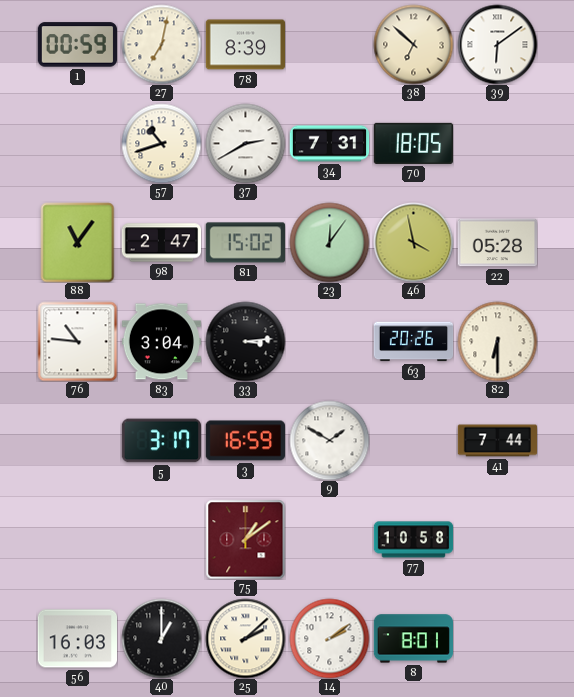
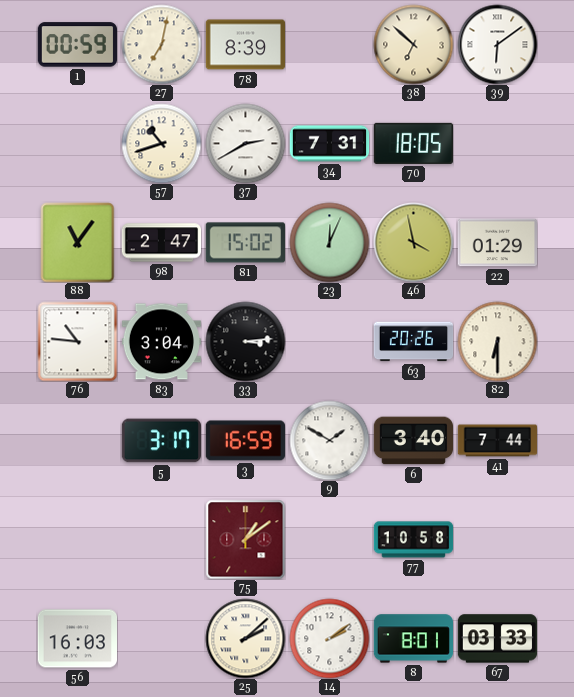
23: 12:06 -> 12:04 (329, 242)
22: 05:28 -> 01:29 (497, 243)
6: none -> 3:40 (413, 441)
40: 1:00 -> none (161, 638)
67: none -> 03:33 (497, 639)
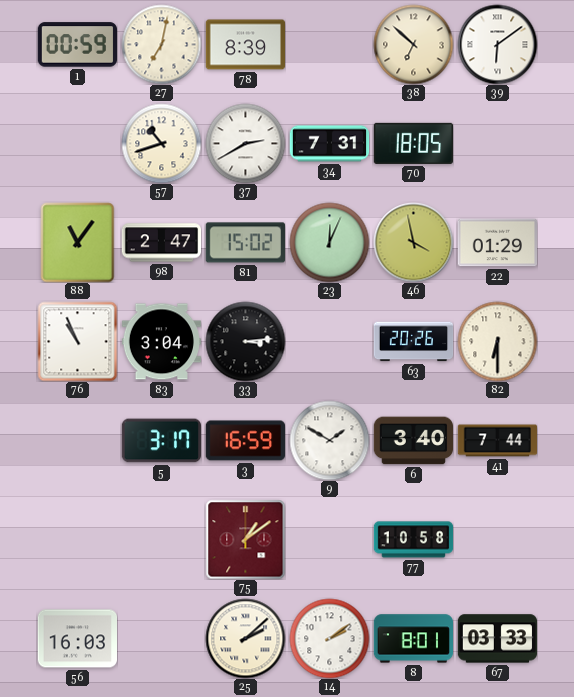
76: 10:46 -> 10:56 (77, 341)
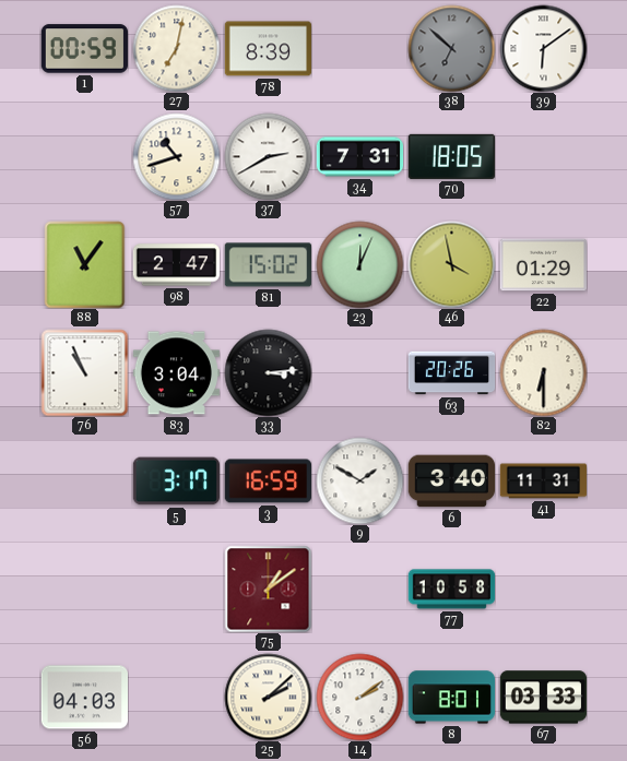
38 dial: cream -> grey (451, 48)
41: 7:44 -> 11:31 (543, 481)
56: 16:03 -> 04:03 (84, 698)
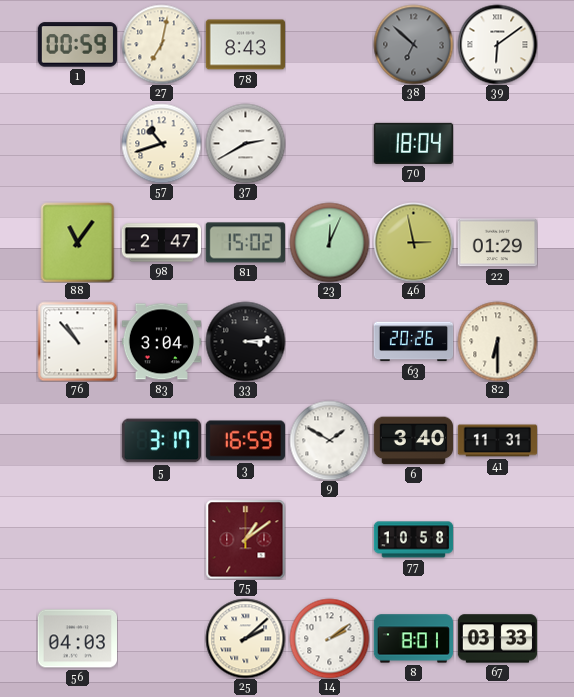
78: 8:39 -> 8:43 (245, 45)
34: 7:31 -> none (359, 157)
70: 18:05 -> 18:04 (413, 143)
46: 3:58 -> 2:58 (413, 242)
76: 10:56 -> 10:53 (77, 341)
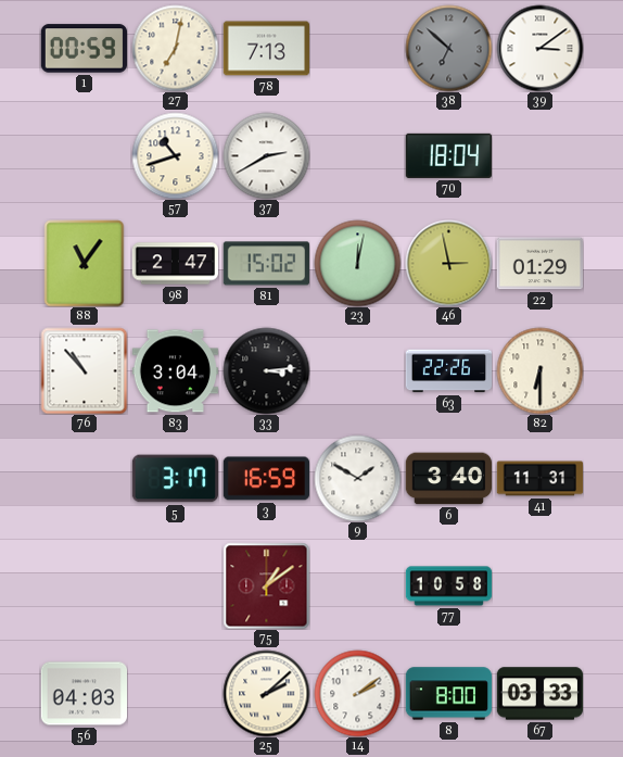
78: 8:43 -> 7:13 (266, 49)
39: 6:09 -> 3:09 (539, 48)
23: 12:04 -> 12:02 (357, 263)
63: 20:26 -> 22:26 (448, 371)
8: 8:01 -> 8:00 (448, 694)
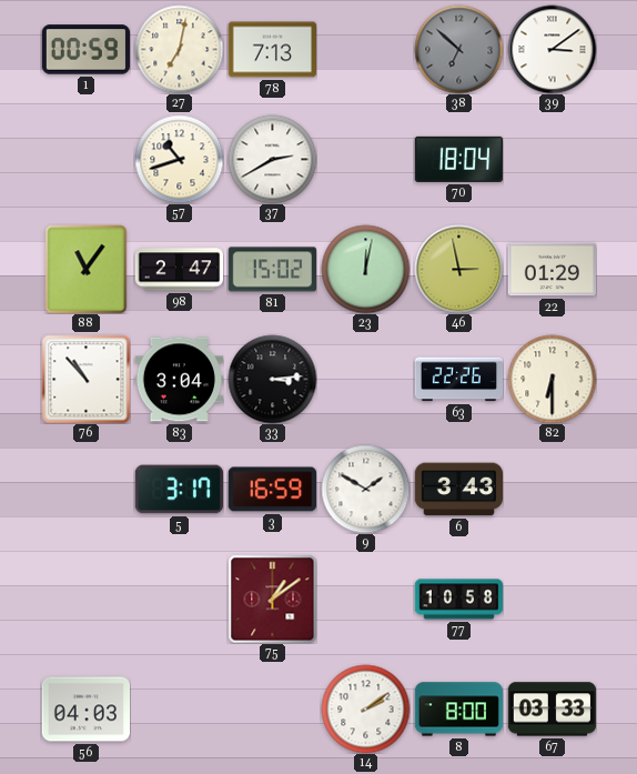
6: 3:40 -> 3:43 (458, 490)
41: 11:31 -> none (539, 479)
25: 2:08 -> none (266, 693)
